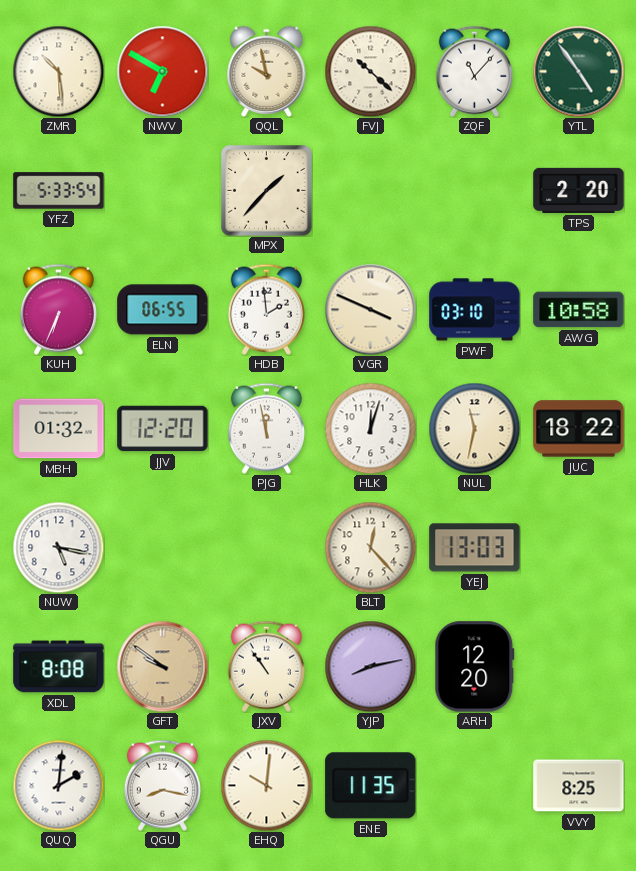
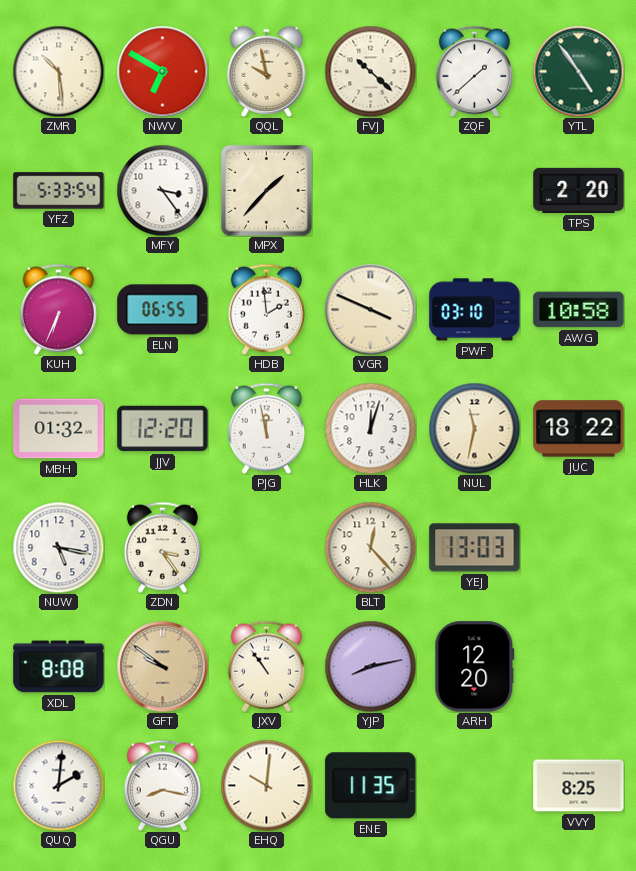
ZQF: 11:07 -> 1:38 (474, 71)
MFY: none -> 3:24 (162, 190)
ZDN: none -> 3:24 (162, 547)
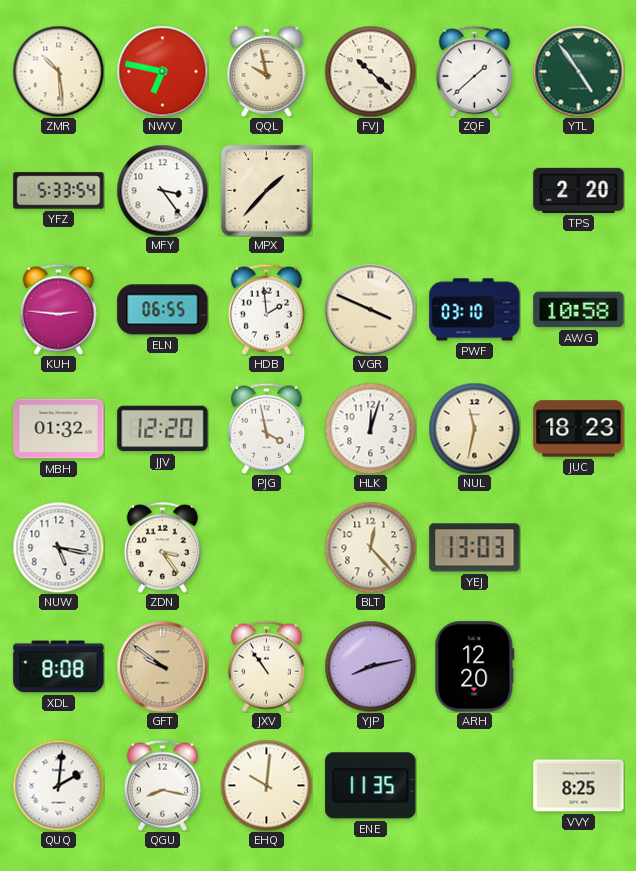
NWV: 6:50 -> 6:47 (162, 71)
KUH: 6:34 -> 2:46 (58, 309)
PJG: 11:58 -> 3:58 (266, 428)
JUC: 18:22 -> 18:23 (579, 429)
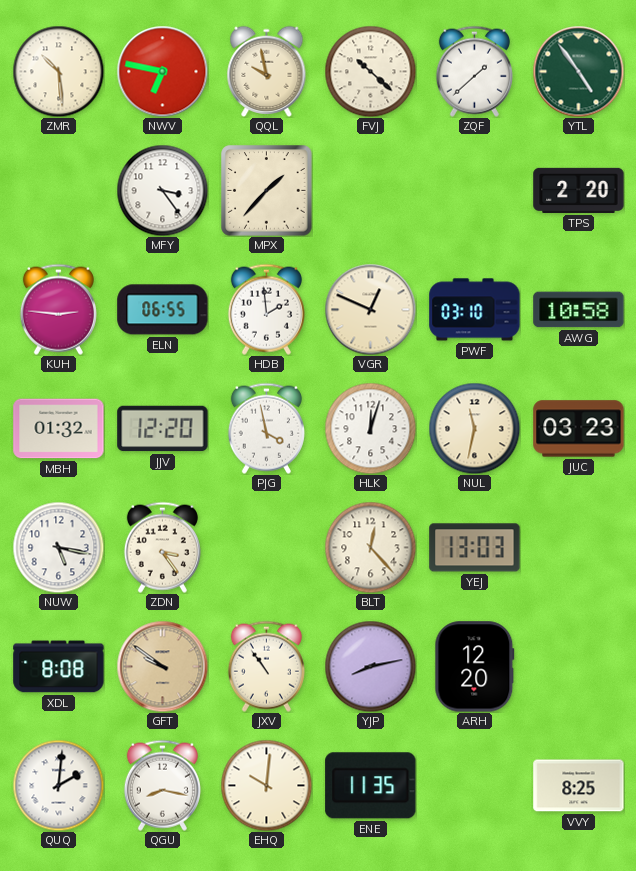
YFZ: 5:33 -> none (59, 191)
VGR: 3:49 -> 12:49 (370, 309)
JUC: 18:23 -> 03:23 (579, 429)
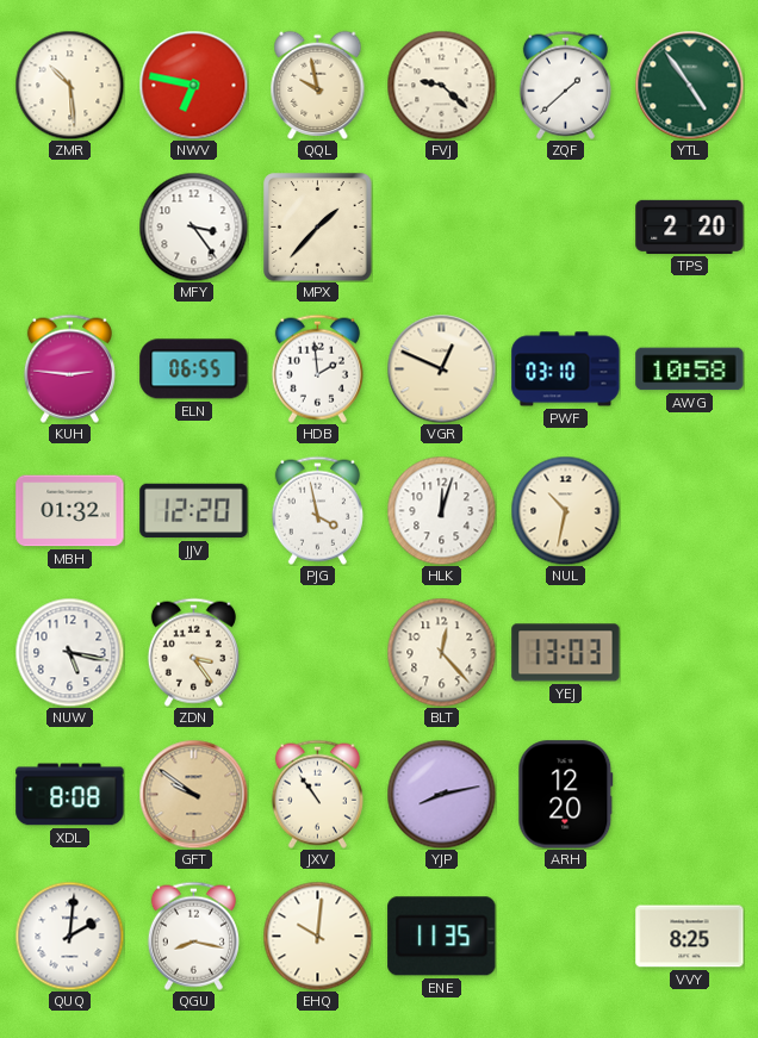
FVJ: 10:22 -> 9:22 (441, 85)
NUL: 11:32 -> 10:32 (565, 510)
JUC: 03:23 -> none (579, 429)
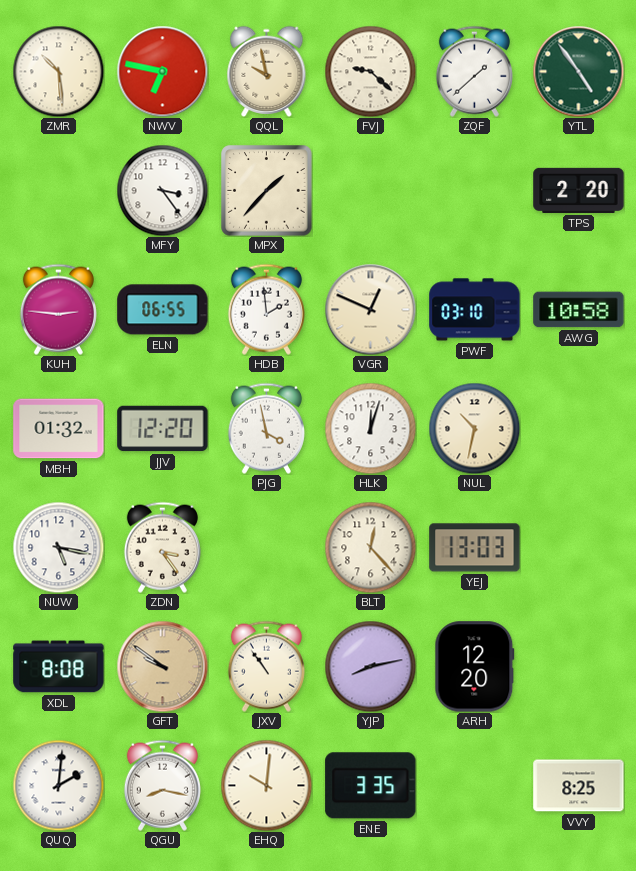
ENE: 11:35 -> 3:35 (371, 786)
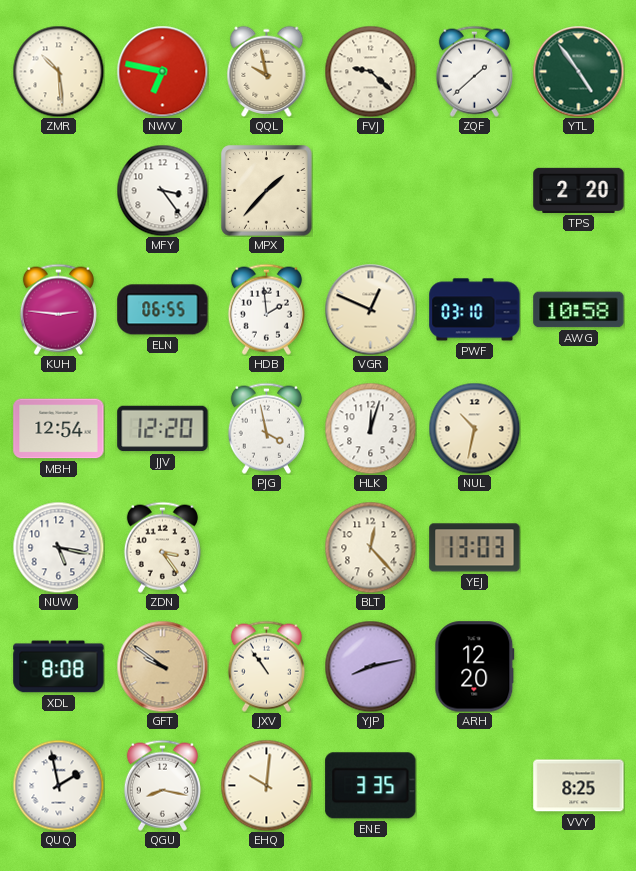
MBH: 01:32 -> 12:54 (59, 429)
QUQ: 2:01 -> 1:58 (58, 785)
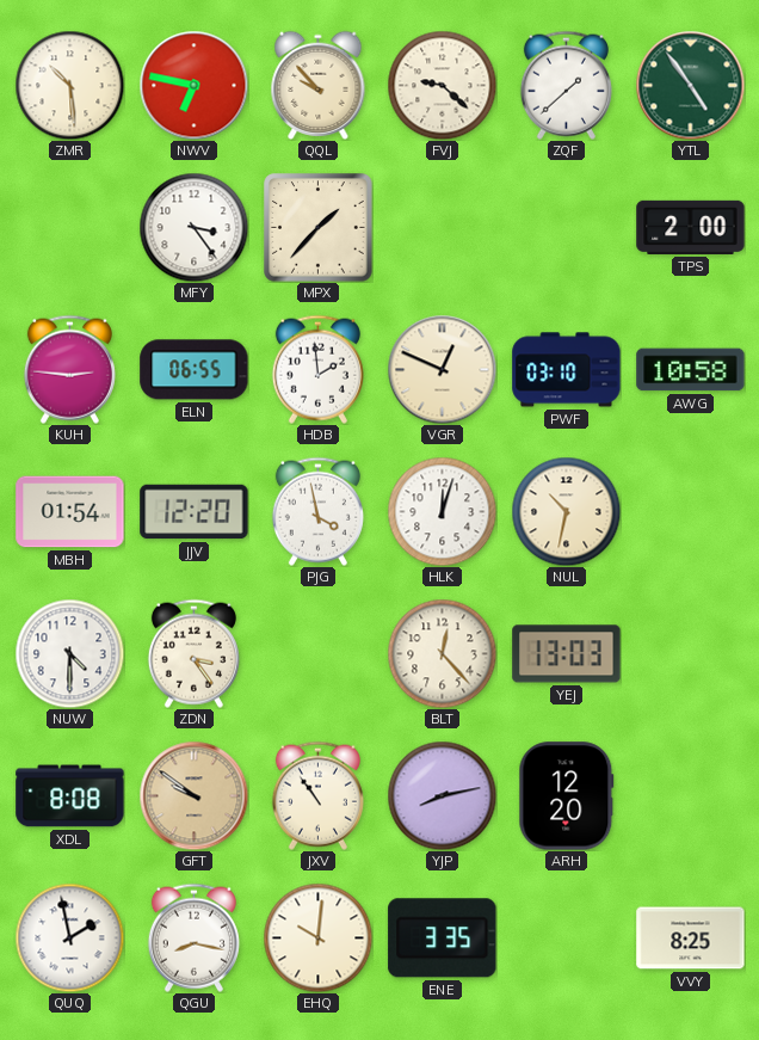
QQL: 9:58 -> 9:53 (319, 85)
TPS: 2:20 -> 2:00 (691, 227)
MBH: 12:54 -> 01:54 (70, 512)
NUW: 5:17 -> 4:30 (69, 653)
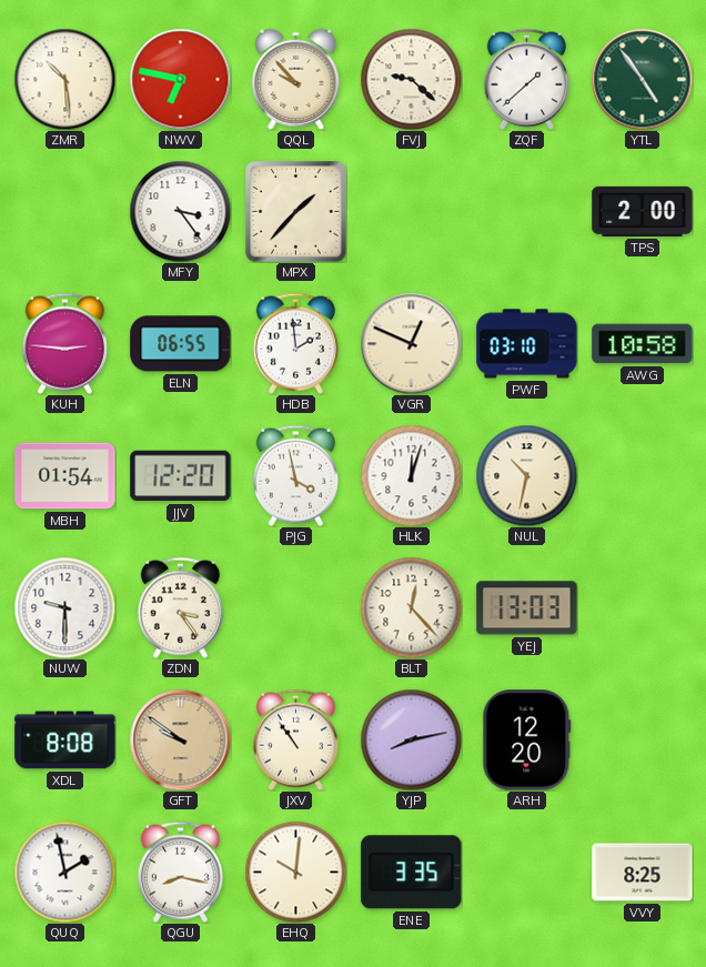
NUW: 4:30 -> 9:30 (64, 607)
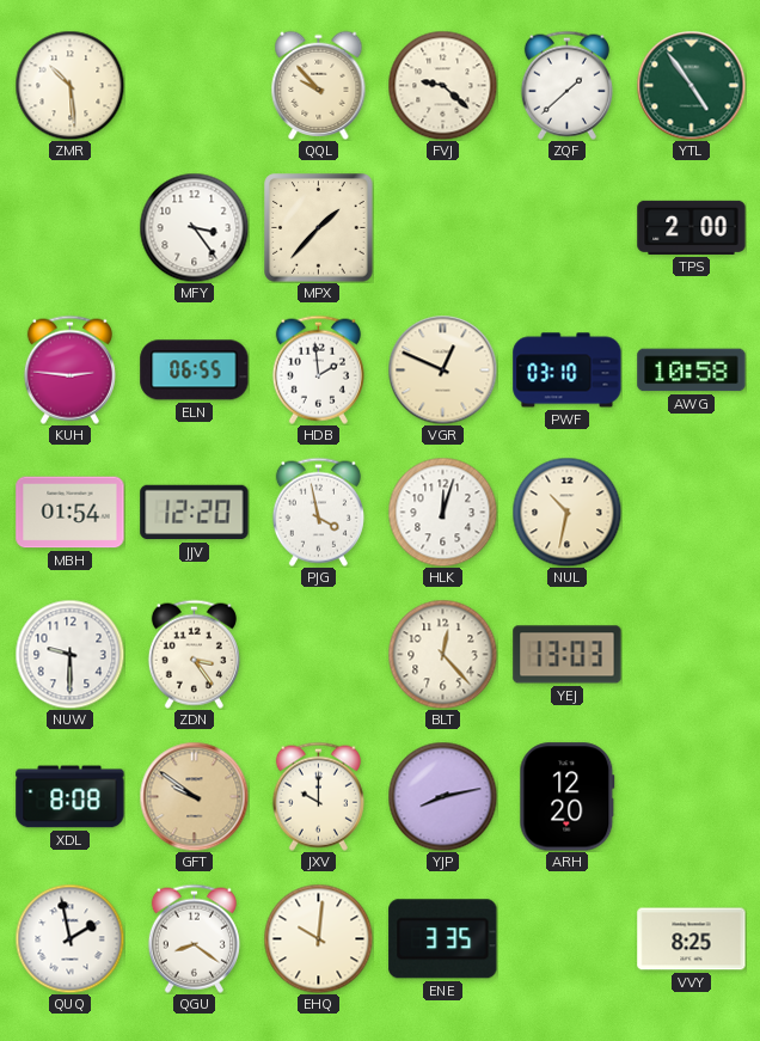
NWV: 6:47 -> none (180, 79)
JXV: 10:54 -> 10:00 (318, 796)
QGU: 8:17 -> 8:21 (194, 938)
